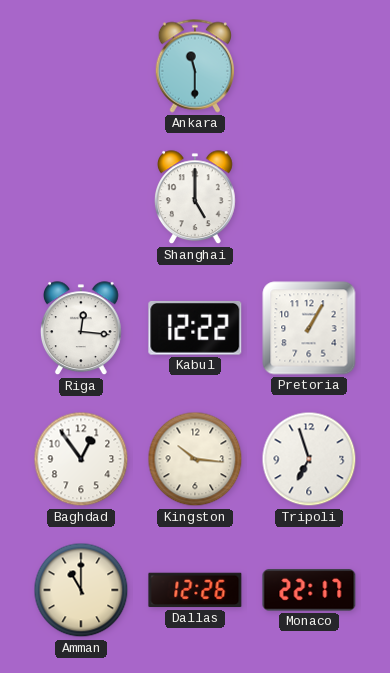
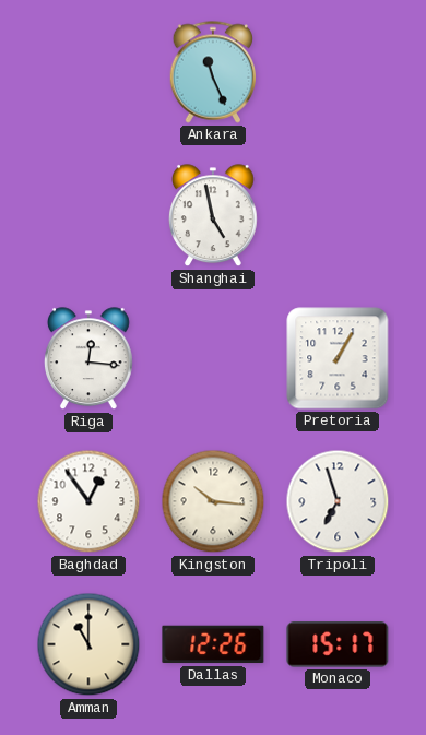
Ankara: 11:30 -> 11:26 (213, 72)
Shanghai: 5:00 -> 4:58 (213, 216)
Kabul: 12:22 -> none (195, 328)
Monaco: 22:17 -> 15:17 (338, 644)
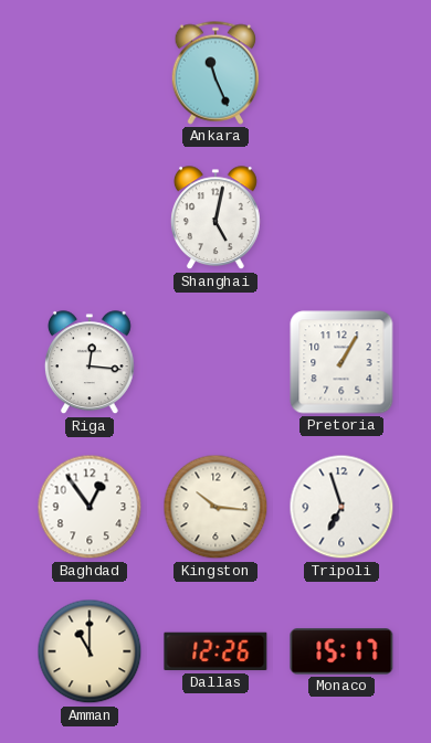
Shanghai: 4:58 -> 5:02 (215, 219)
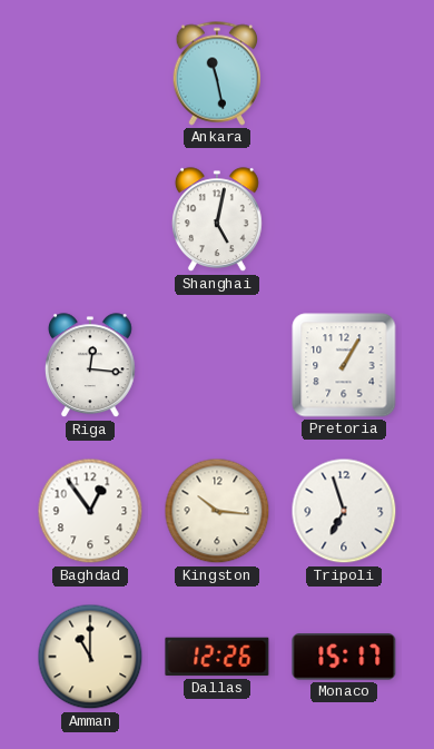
Ankara: 11:26 -> 11:28 (217, 73)
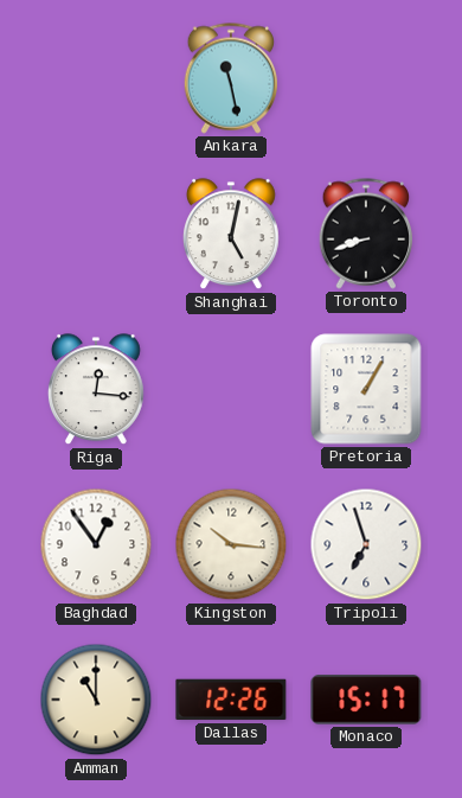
Toronto: none -> 8:42 (366, 234)
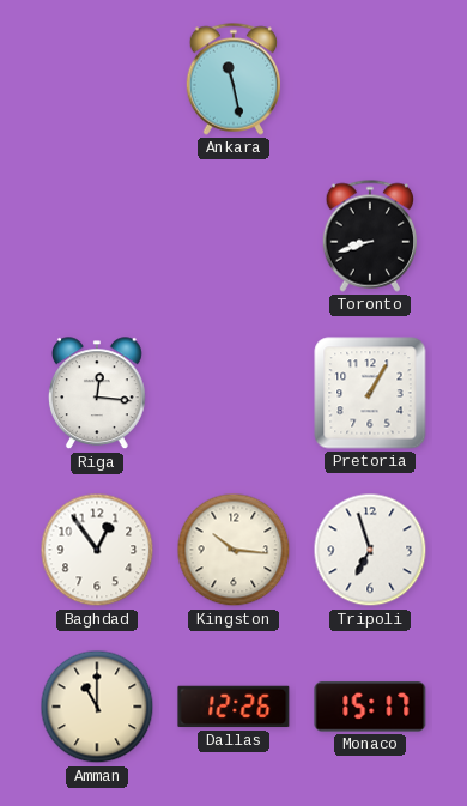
Shanghai: 5:02 -> none (231, 235)
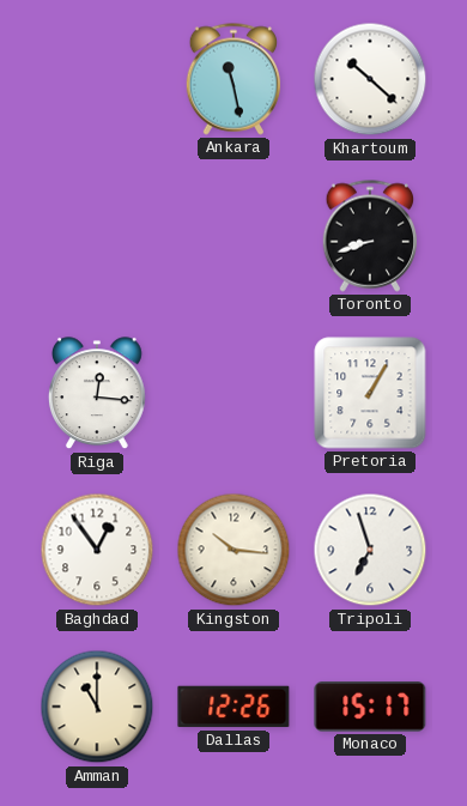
Khartoum: none -> 10:22 (370, 79)
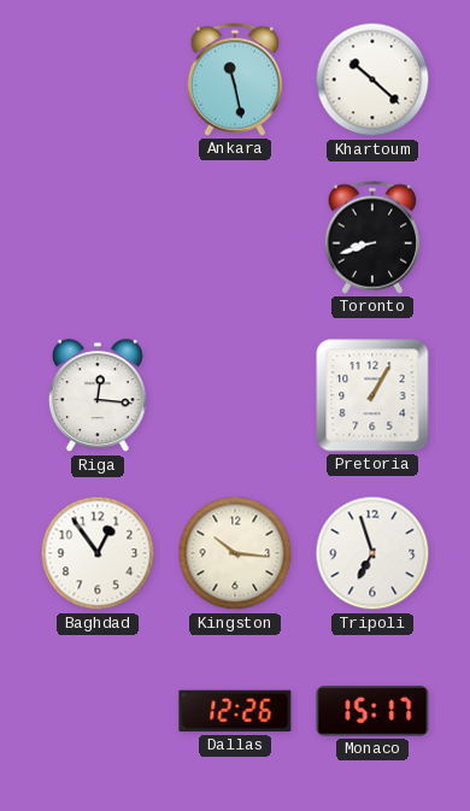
Amman: 11:00 -> none (97, 707)
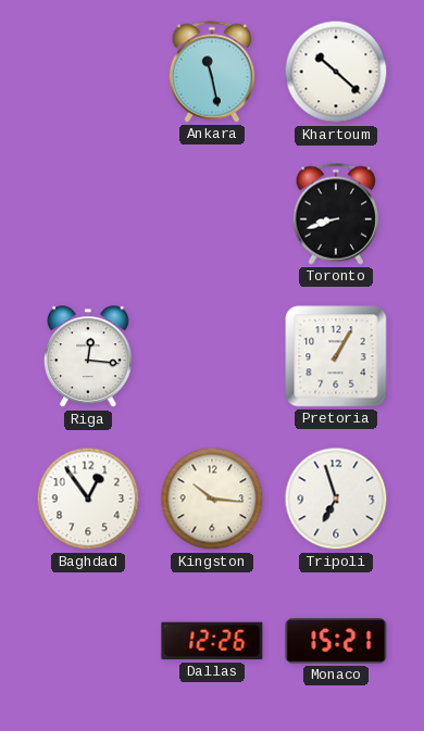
Monaco: 15:17 -> 15:21 (336, 641)
